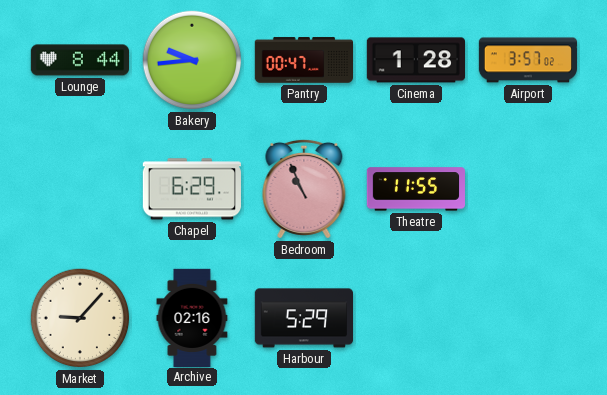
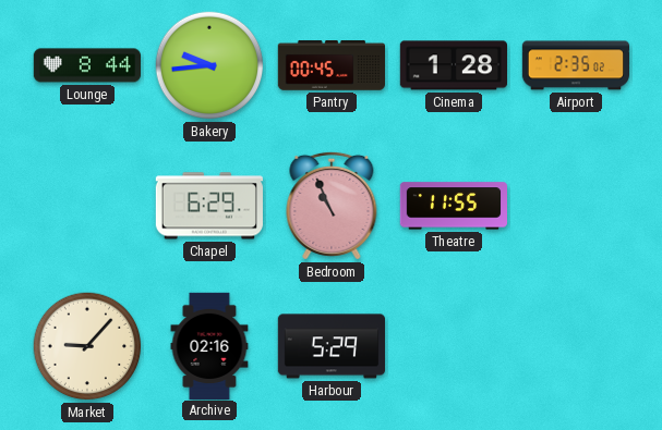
Pantry: 00:47 -> 00:45 (330, 65)
Airport: 3:57 -> 2:35 (576, 65)
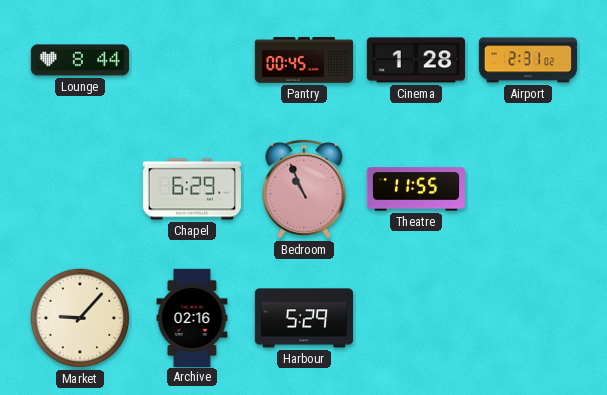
Bakery: 9:44 -> none (209, 65)
Airport: 2:35 -> 2:31 (528, 60)
